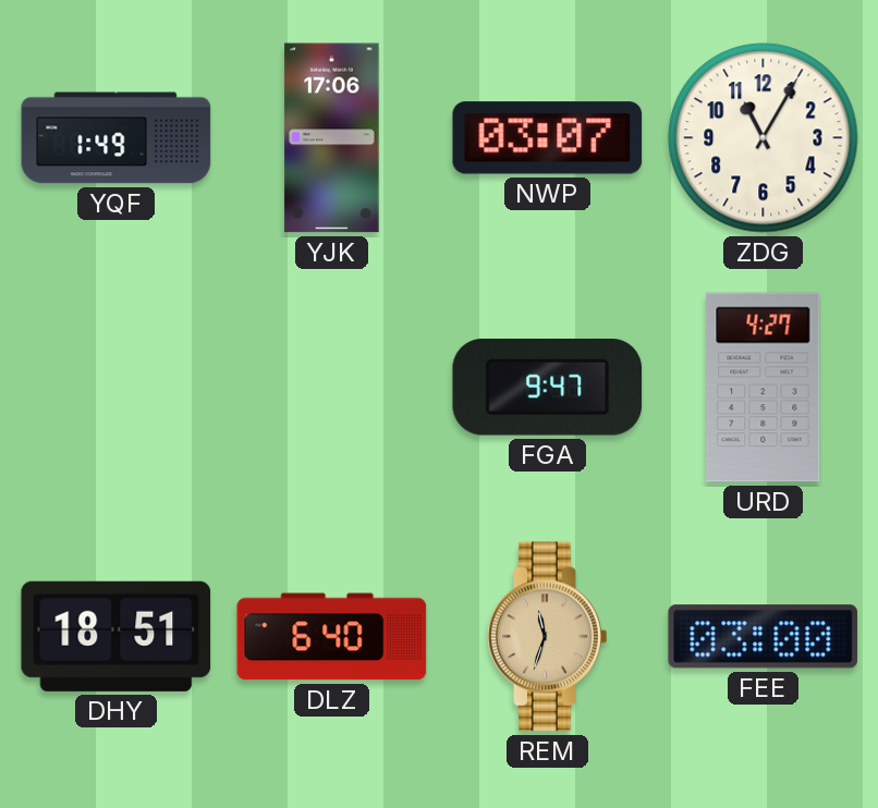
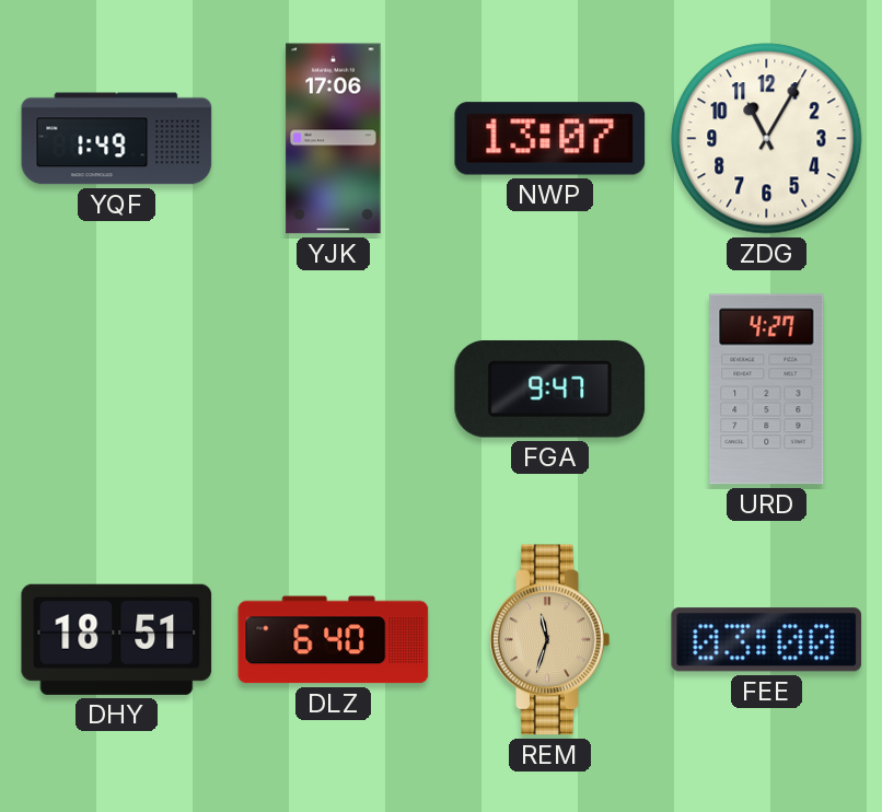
NWP: 03:07 -> 13:07 (550, 139)
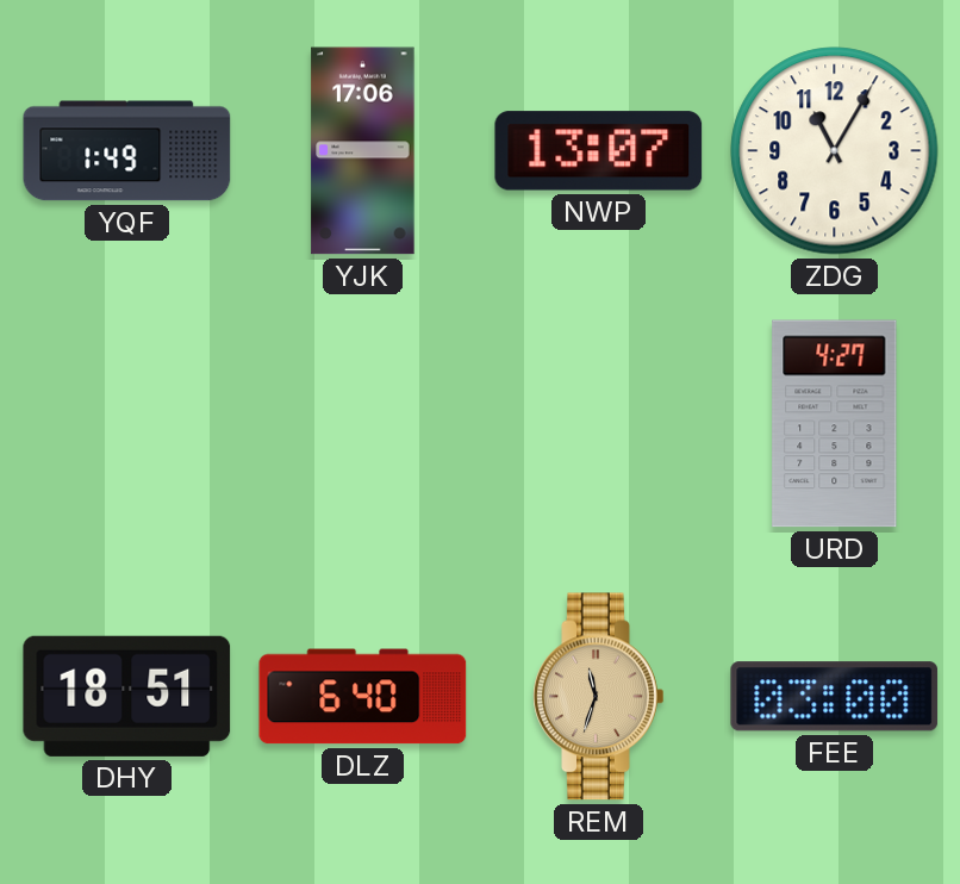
FGA: 9:47 -> none (550, 390)
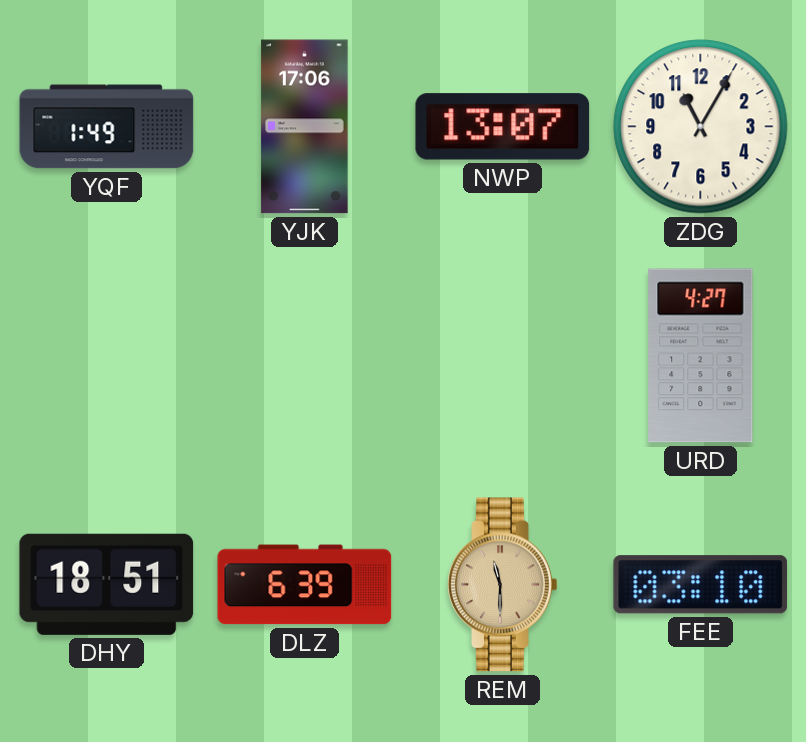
DLZ: 6:40 -> 6:39 (305, 585)
REM: 11:33 -> 11:30 (503, 585)
FEE: 03:00 -> 03:10 (701, 585)
